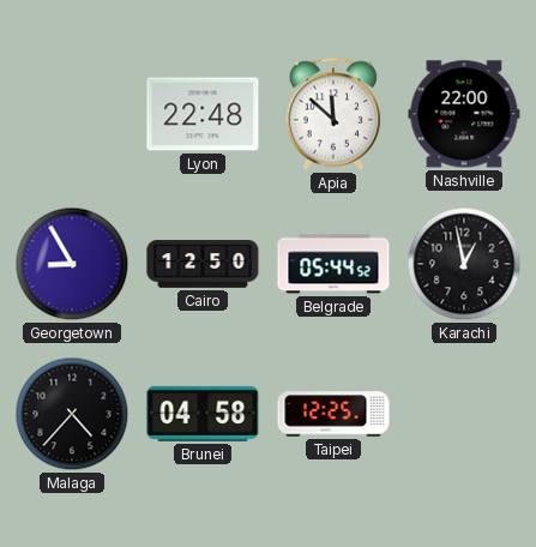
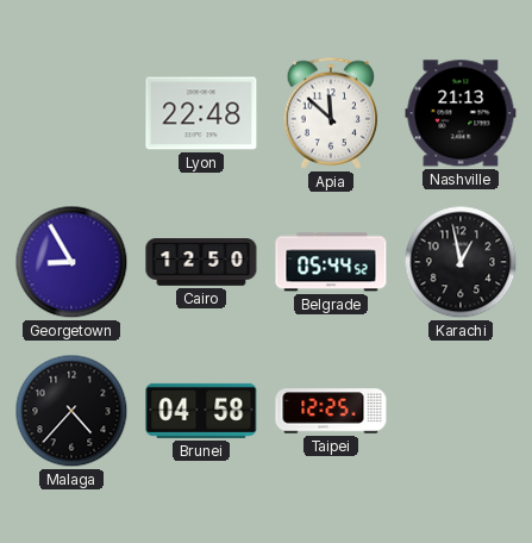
Nashville: 22:00 -> 21:13 (461, 113)
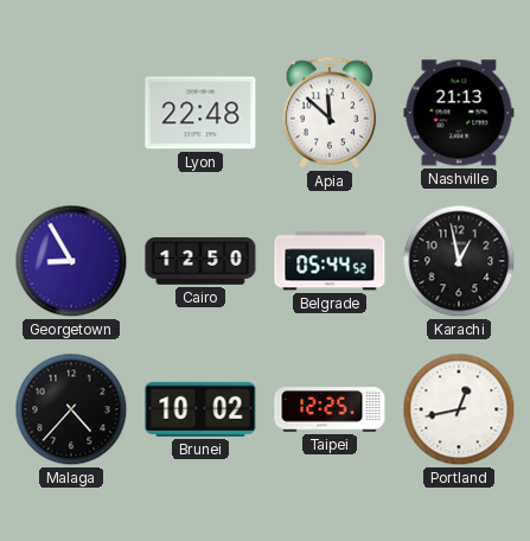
Brunei: 04:58 -> 10:02 (200, 409)
Portland: none -> 12:43 (459, 409)
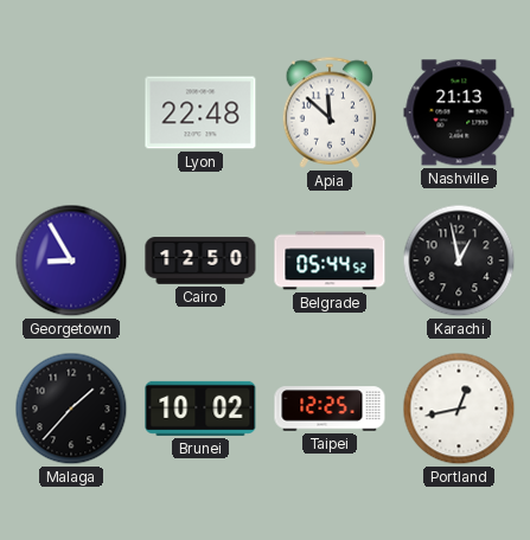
Malaga: 4:37 -> 1:37 (71, 409)
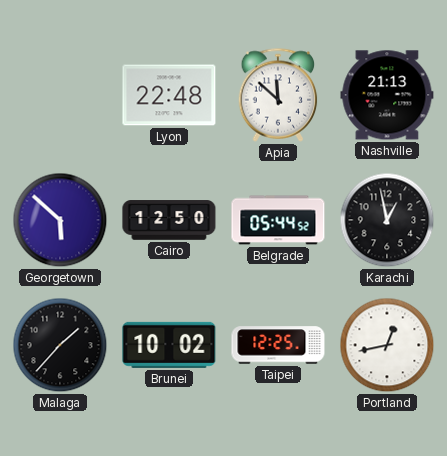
Georgetown: 8:55 -> 5:52 (60, 220)
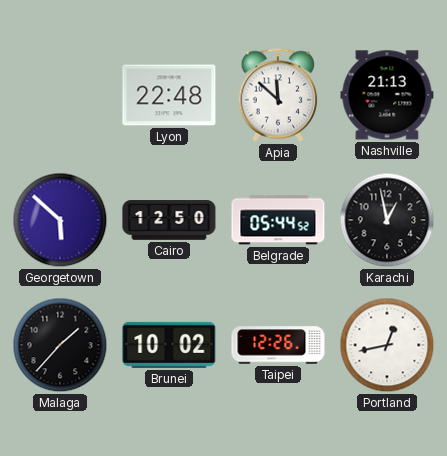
Taipei: 12:25 -> 12:26 (278, 345)
